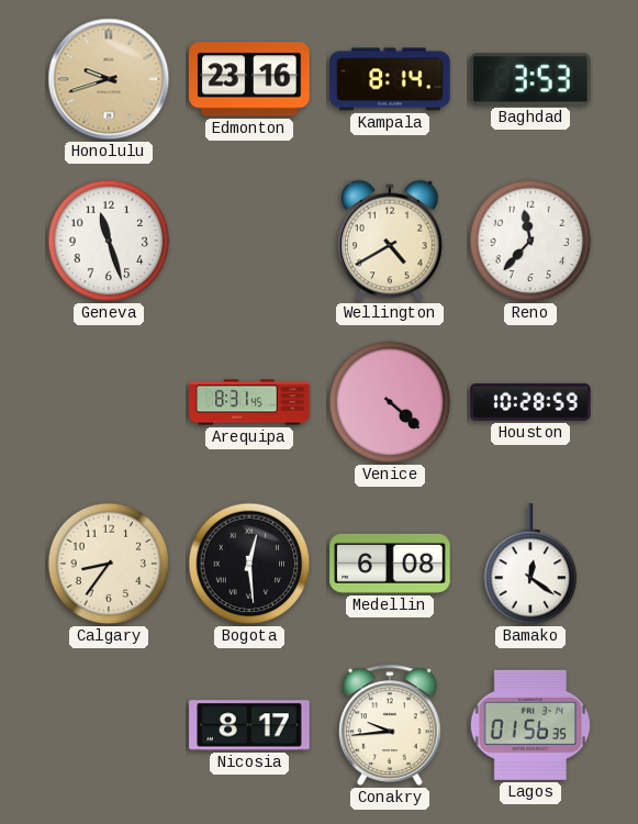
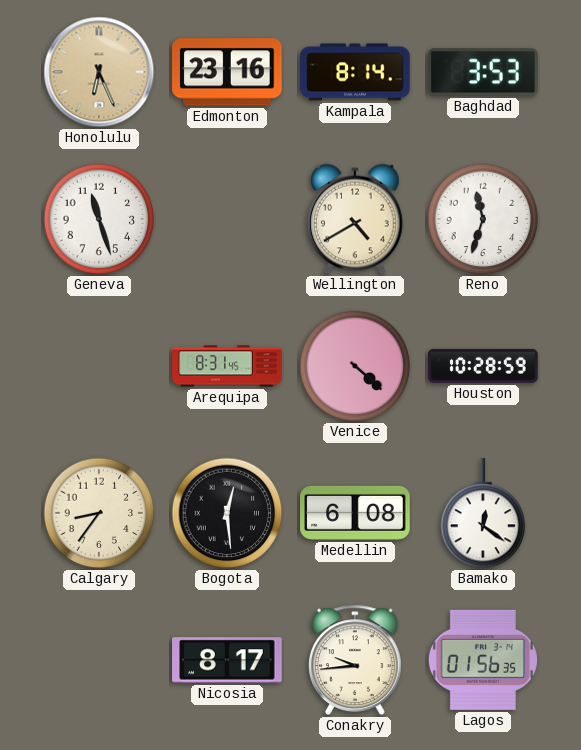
Honolulu: 9:42 -> 6:26 (99, 72)
Reno: 11:37 -> 11:33 (483, 219)
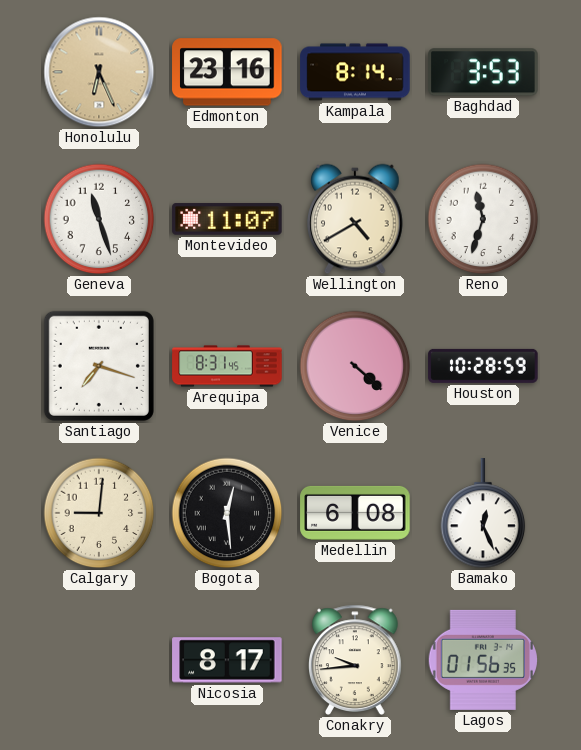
Montevideo: none -> 11:07 (227, 219)
Santiago: none -> 7:18 (99, 366)
Calgary: 8:36 -> 9:01 (99, 513)
Bamako: 12:21 -> 12:26 (483, 514)
